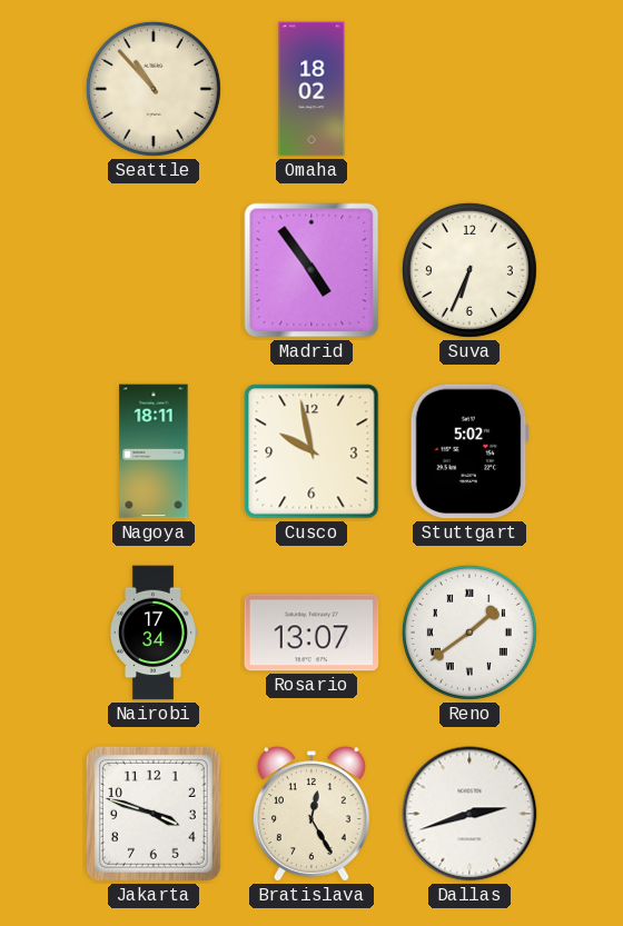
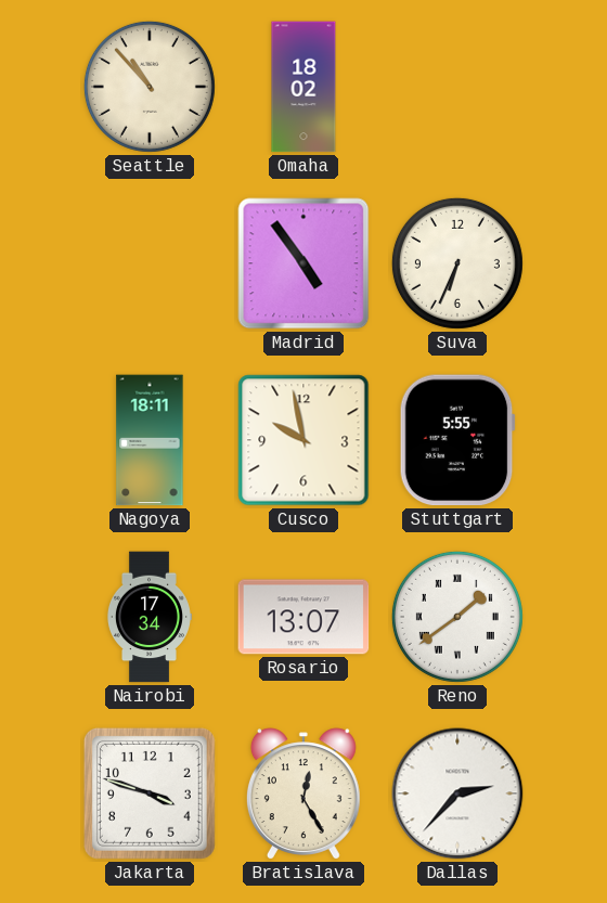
Stuttgart: 5:02 -> 5:55 (457, 440)
Dallas: 2:42 -> 2:37 (457, 794)
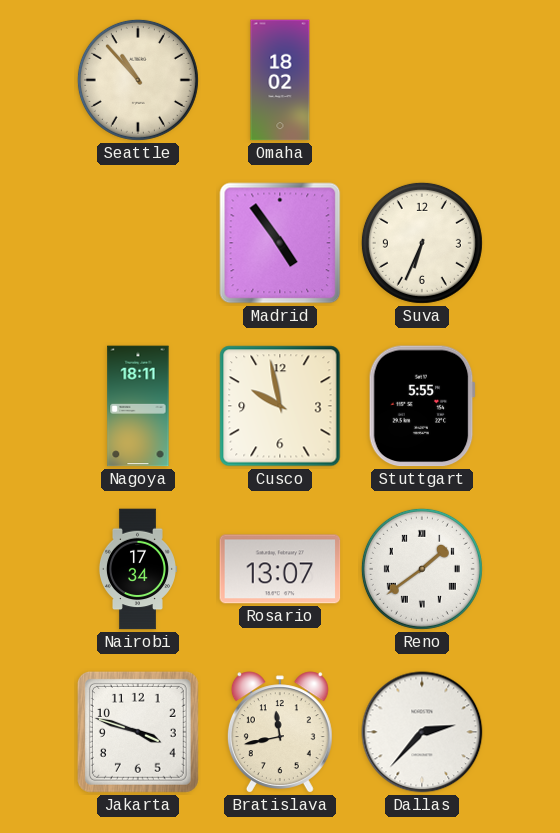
Bratislava: 12:25 -> 11:43 (280, 732)
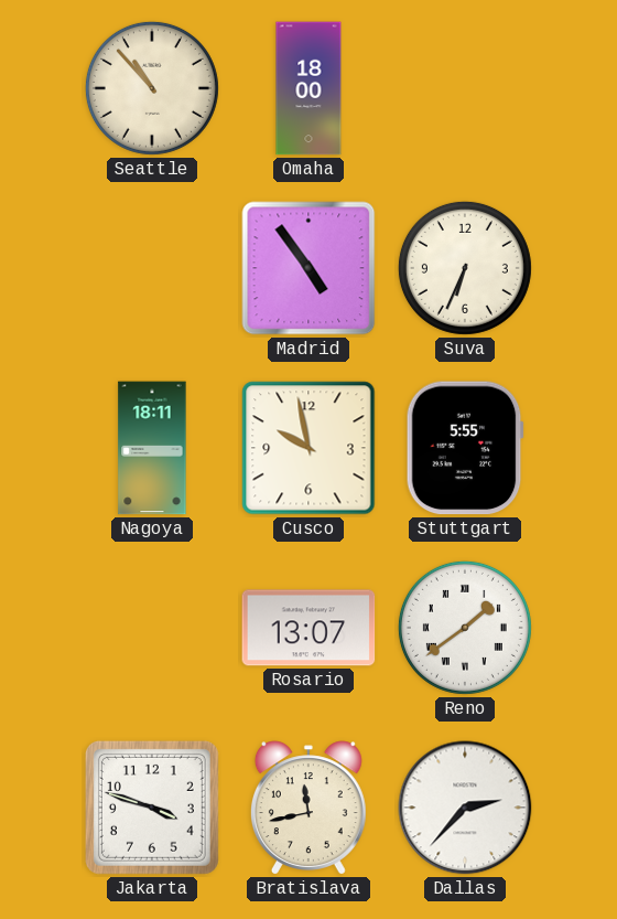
Omaha: 18:02 -> 18:00 (308, 88)
Nairobi: 17:34 -> none (137, 569)
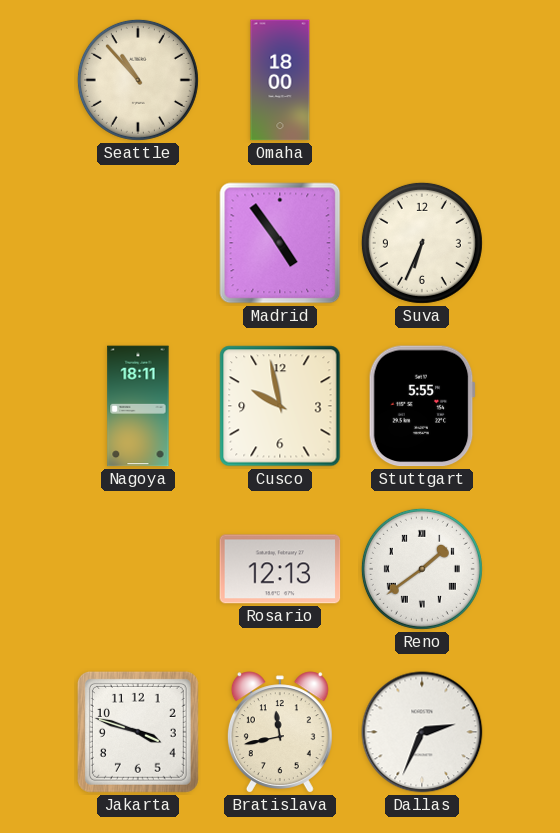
Rosario: 13:07 -> 12:13 (280, 569)
Dallas: 2:37 -> 2:34 (422, 732)
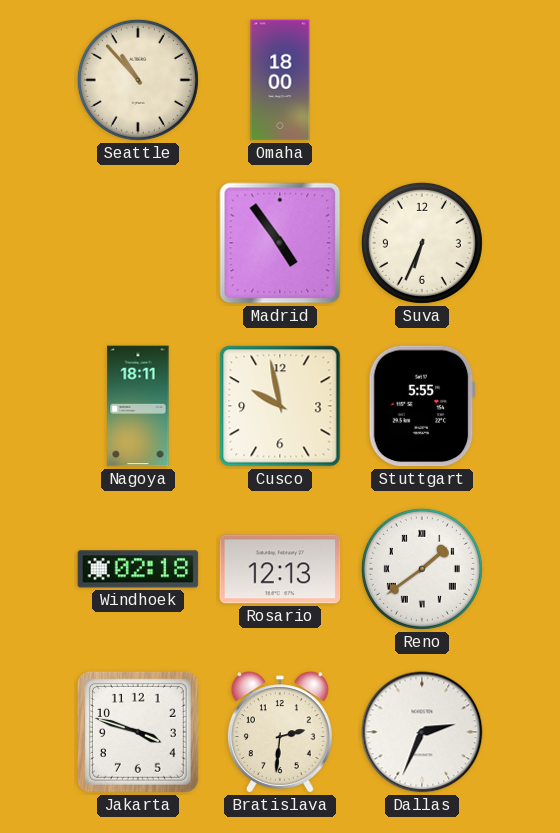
Windhoek: none -> 02:18 (138, 569)
Bratislava: 11:43 -> 2:31 (280, 732)
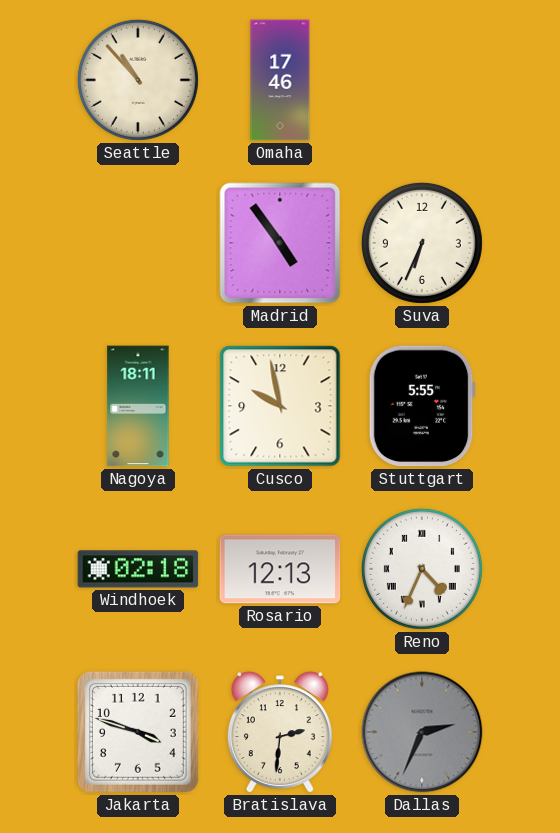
Omaha: 18:00 -> 17:46 (280, 80)
Reno: 1:39 -> 4:34 (422, 569)
Dallas dial: white -> grey (422, 732)
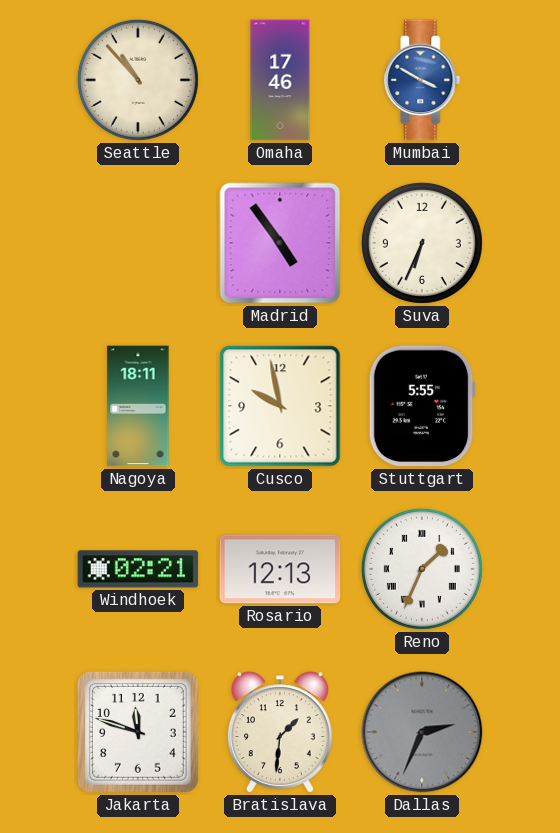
Mumbai: none -> 3:50 (422, 80)
Windhoek: 02:18 -> 02:21 (138, 569)
Reno: 4:34 -> 1:34 (422, 569)
Jakarta: 3:48 -> 11:48 (138, 732)
Bratislava: 2:31 -> 1:31 (280, 732)
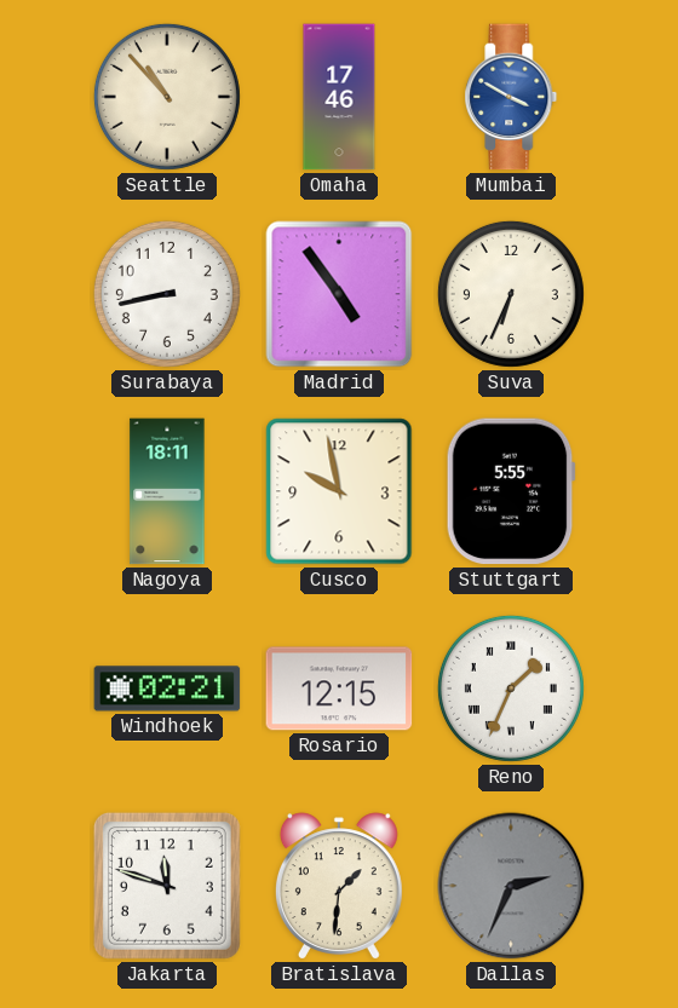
Surabaya: none -> 8:43 (167, 294)
Rosario: 12:13 -> 12:15 (339, 689)
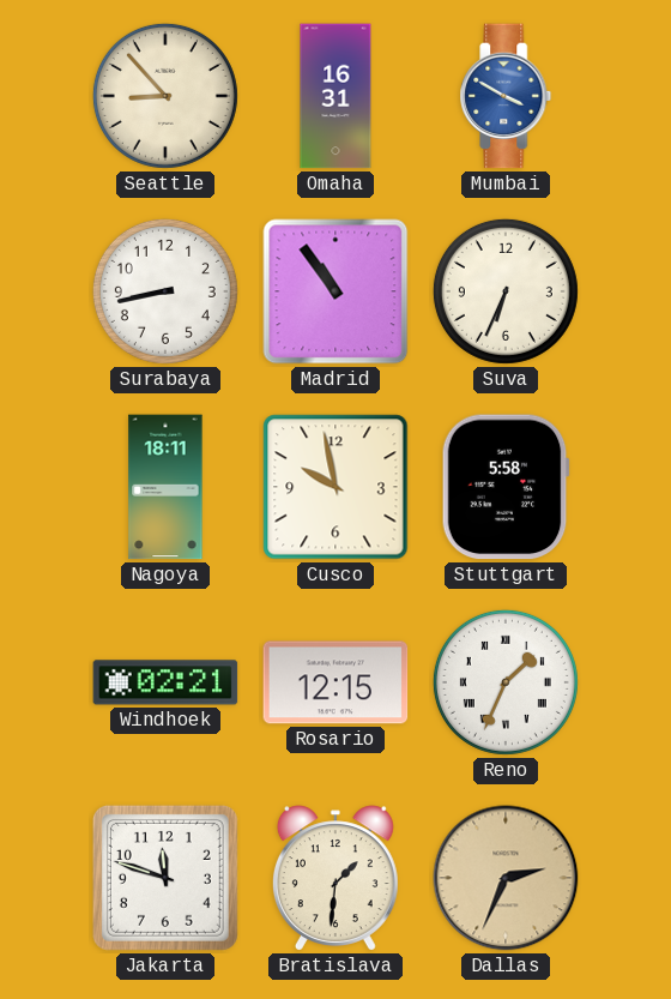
Seattle: 10:53 -> 8:53 (165, 96)
Omaha: 17:46 -> 16:31 (335, 96)
Madrid: 4:54 -> 10:54 (335, 291)
Stuttgart: 5:55 -> 5:58 (506, 487)
Dallas dial: grey -> champagne (506, 878)
